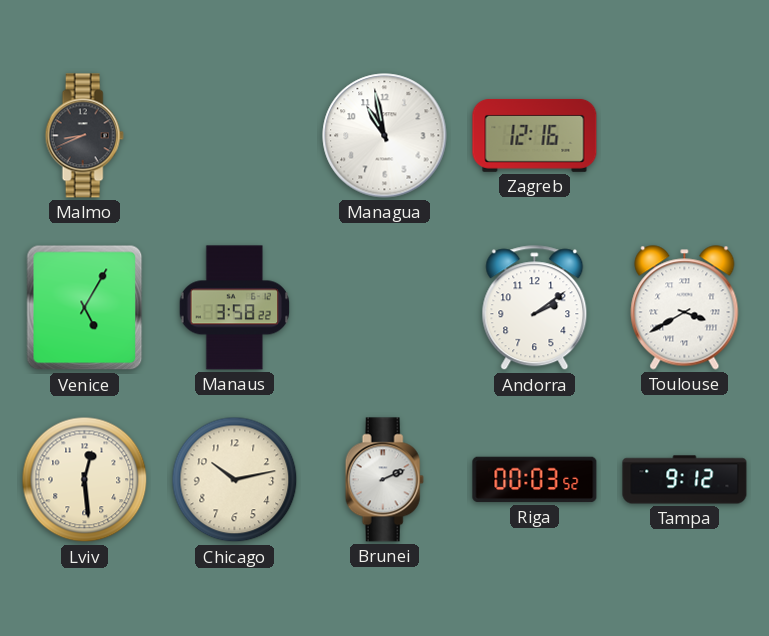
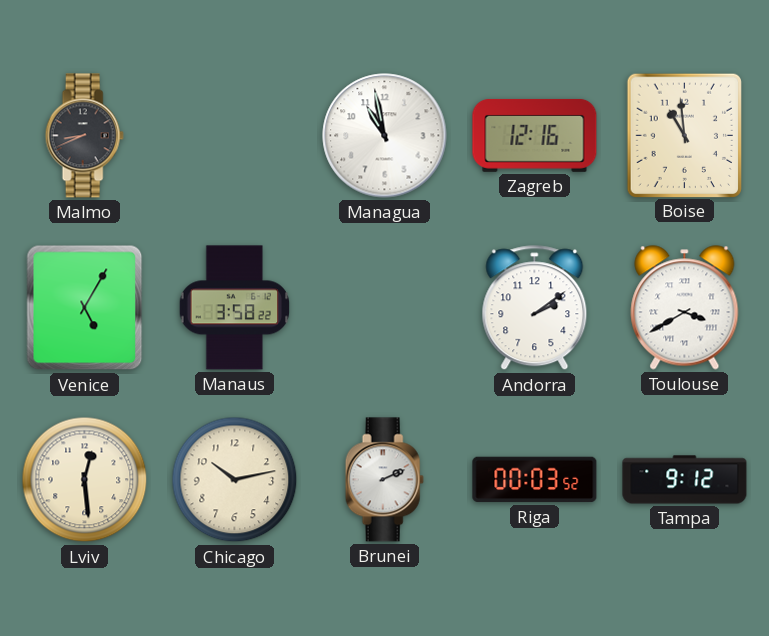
Boise: none -> 10:59 (684, 135)
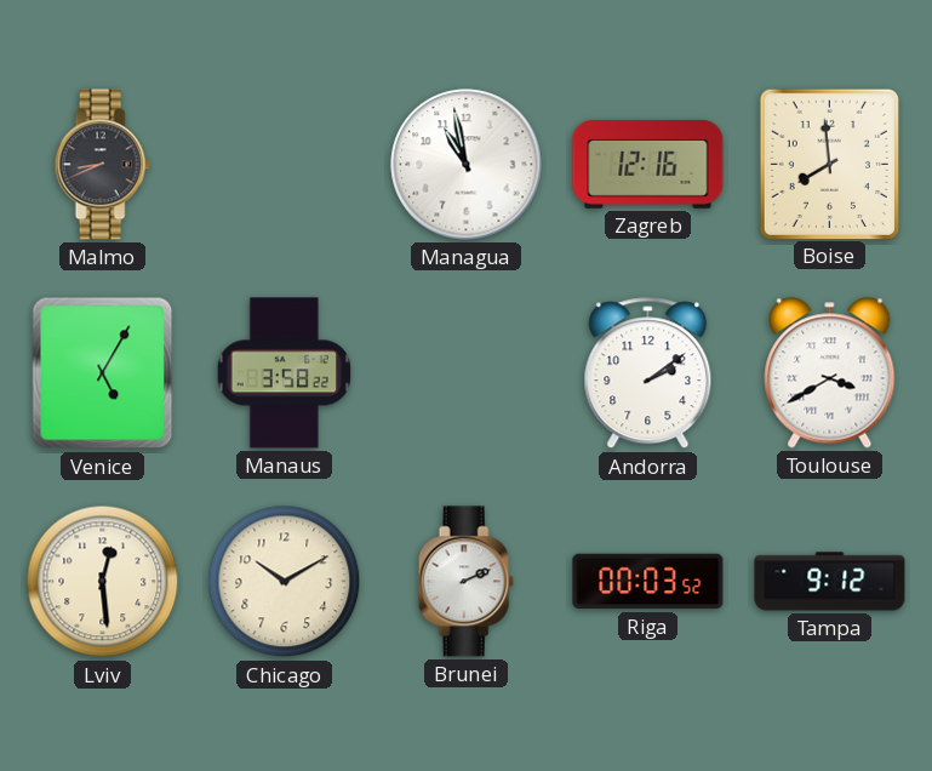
Boise: 10:59 -> 7:59 (829, 164)
Chicago: 10:13 -> 10:10 (285, 582)
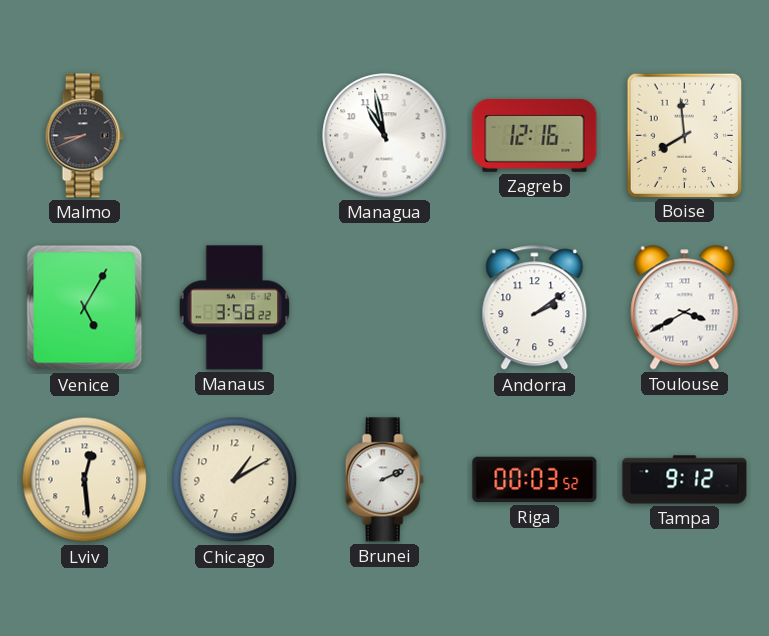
Chicago: 10:10 -> 1:10 (235, 480)
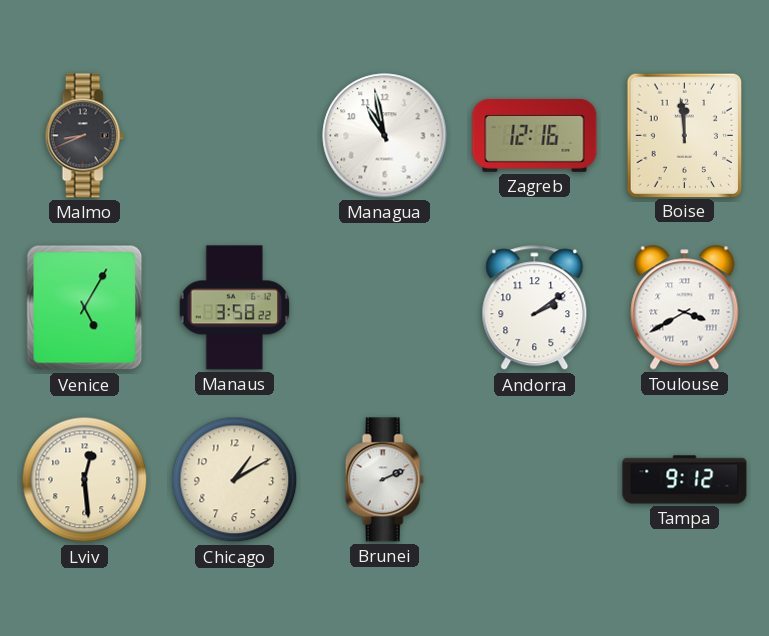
Boise: 7:59 -> 11:59 (684, 135)
Riga: 00:03 -> none (535, 480)
